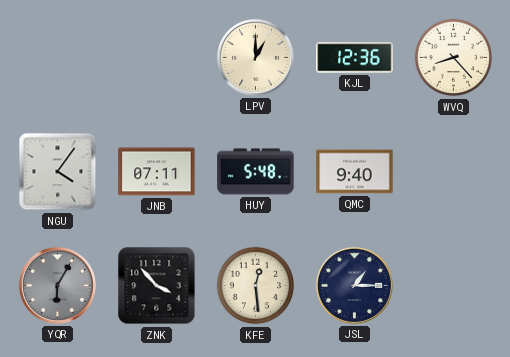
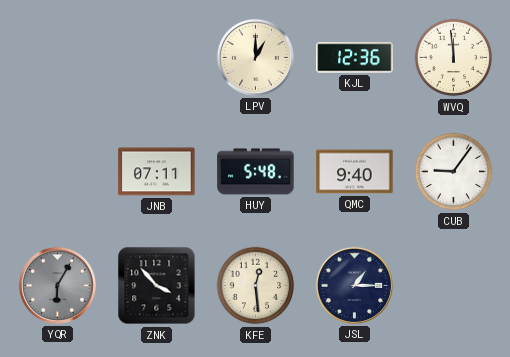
WVQ: 8:23 -> 11:59 (454, 58)
NGU: 4:06 -> none (58, 172)
CUB: none -> 9:06 (454, 172)
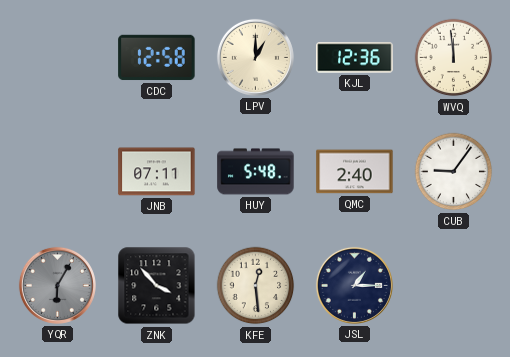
CDC: none -> 12:58 (157, 58)
QMC: 9:40 -> 2:40 (355, 172)
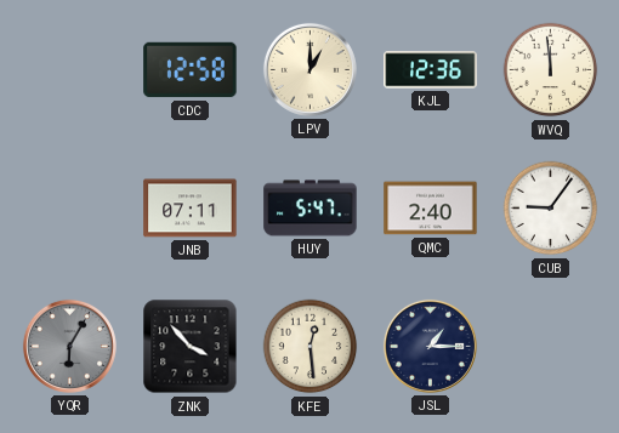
HUY: 5:48 -> 5:47 (311, 209)
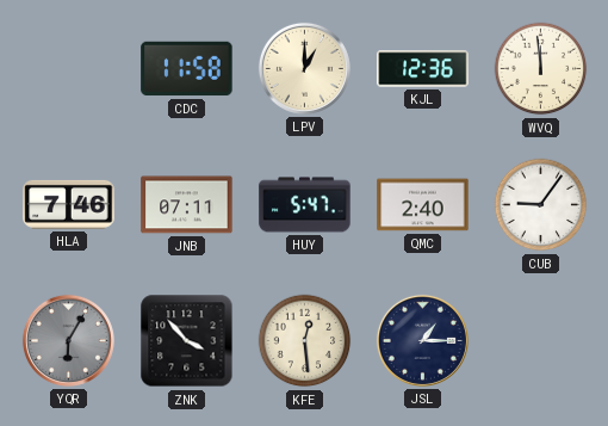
CDC: 12:58 -> 11:58 (187, 69)
HLA: none -> 7:46 (69, 204)
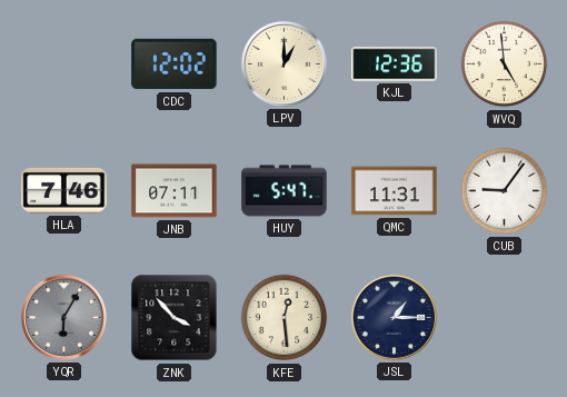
CDC: 11:58 -> 12:02 (175, 64)
WVQ: 11:59 -> 4:59 (505, 64)
QMC: 2:40 -> 11:31 (395, 191)
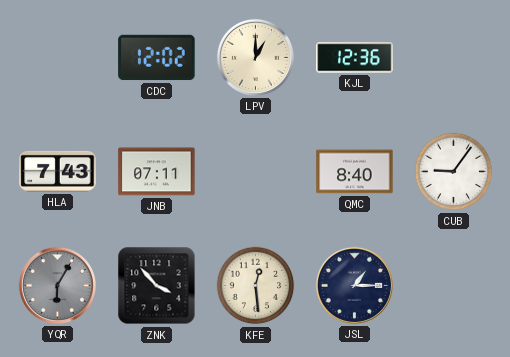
WVQ: 4:59 -> none (505, 64)
HLA: 7:46 -> 7:43 (58, 171)
HUY: 5:47 -> none (285, 191)
QMC: 11:31 -> 8:40 (355, 172)
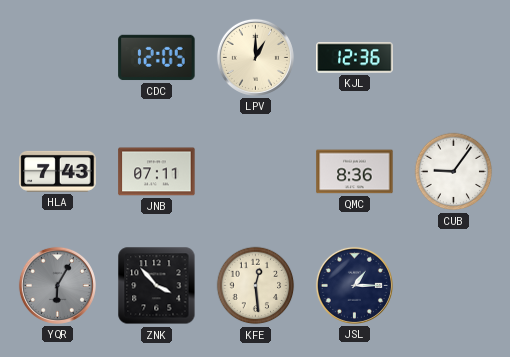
CDC: 12:02 -> 12:05 (157, 58)
QMC: 8:40 -> 8:36 (355, 172)
